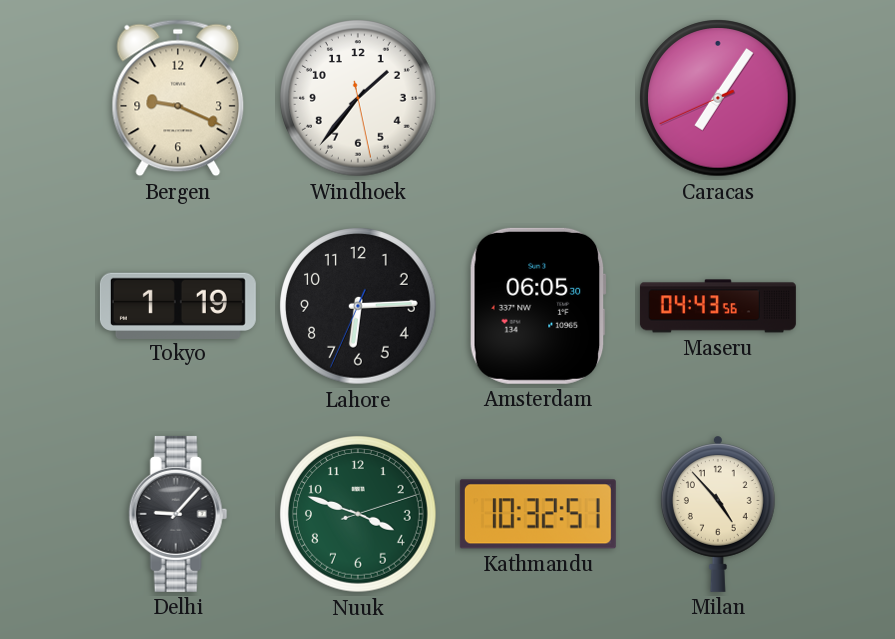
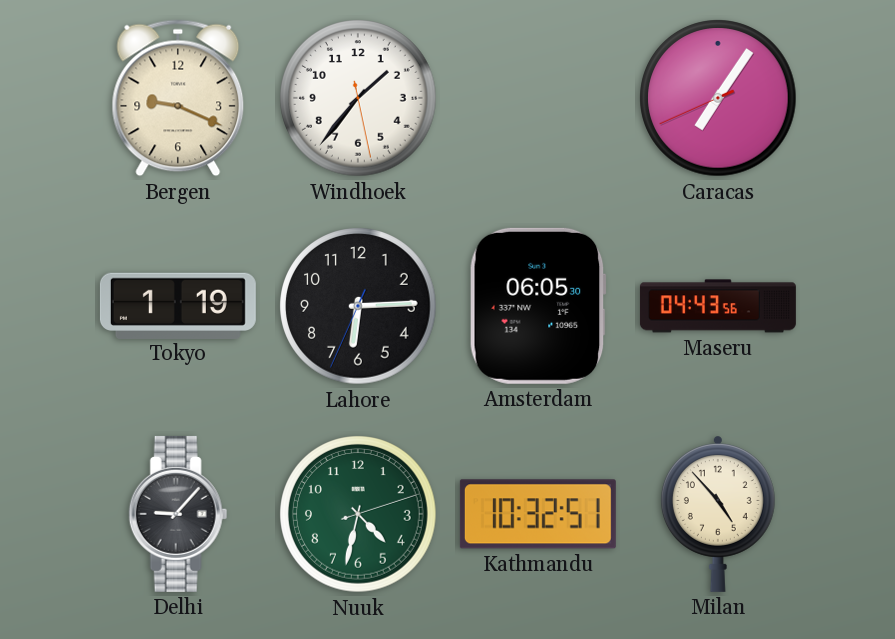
Nuuk: 3:48 -> 4:32 (358, 514)
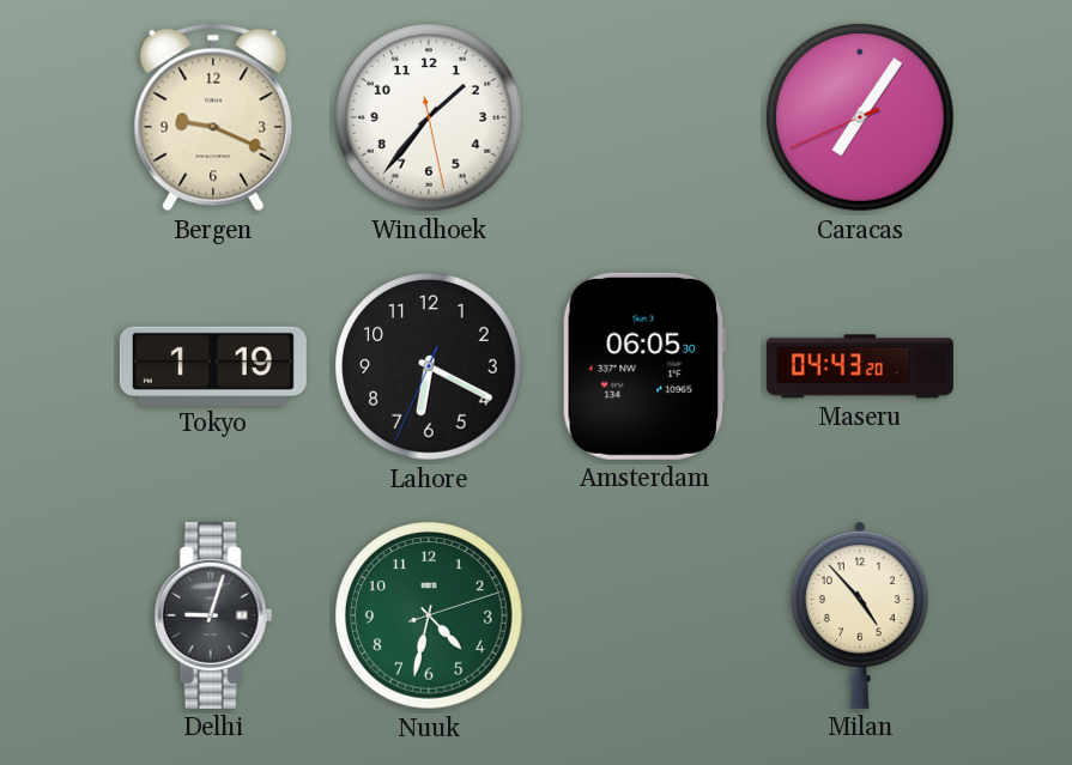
Lahore: 6:14 -> 6:19 (429, 366)
Maseru: 04:43:56 -> 04:43:20 (860, 366)
Delhi: 9:07 -> 9:03 (213, 615)
Kathmandu: 10:32 -> none (538, 514)
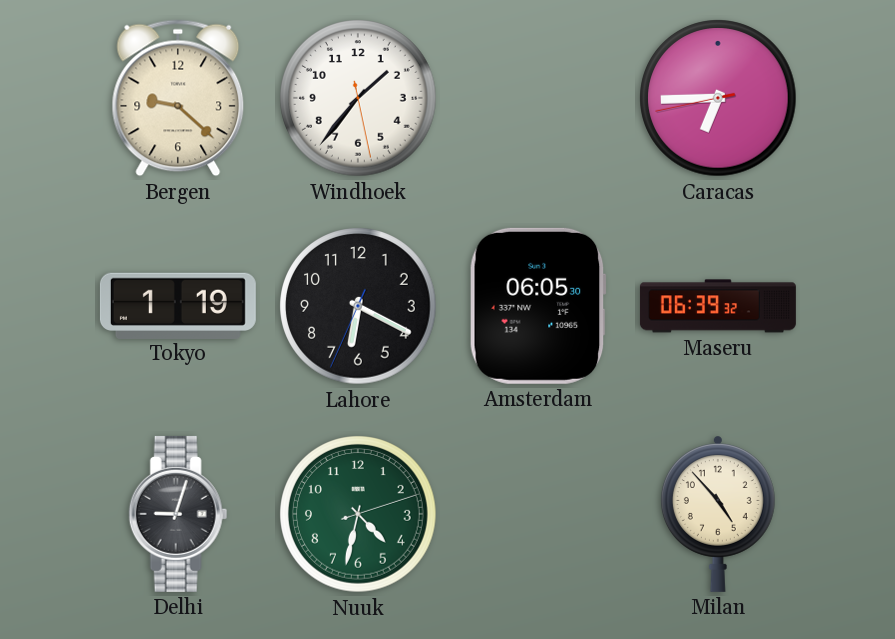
Bergen: 9:19 -> 9:22 (178, 98)
Caracas: 7:05 -> 6:44 (718, 98)
Maseru: 04:43 -> 06:39 (718, 306)
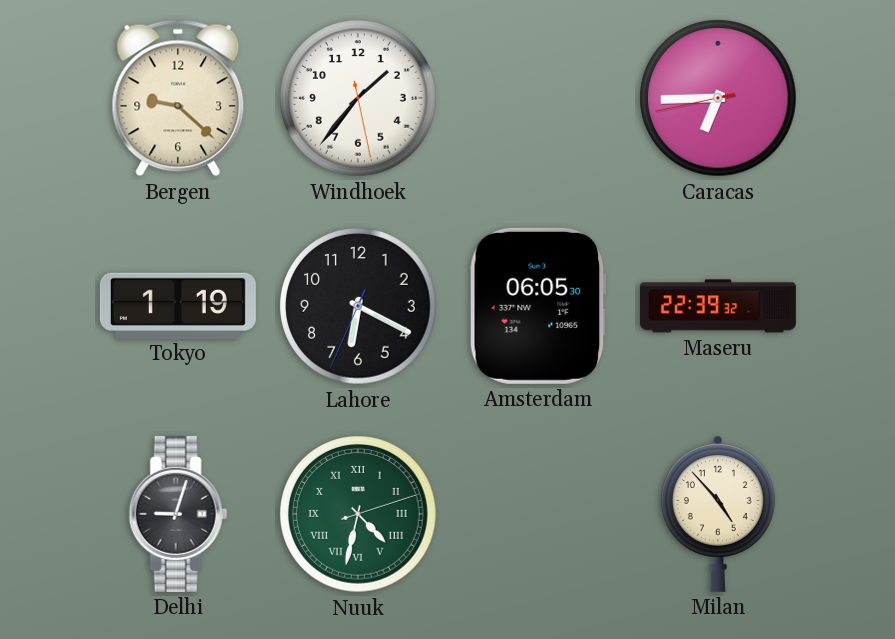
Maseru: 06:39 -> 22:39 (718, 306)
Nuuk numerals: Arabic -> Roman (358, 514)
